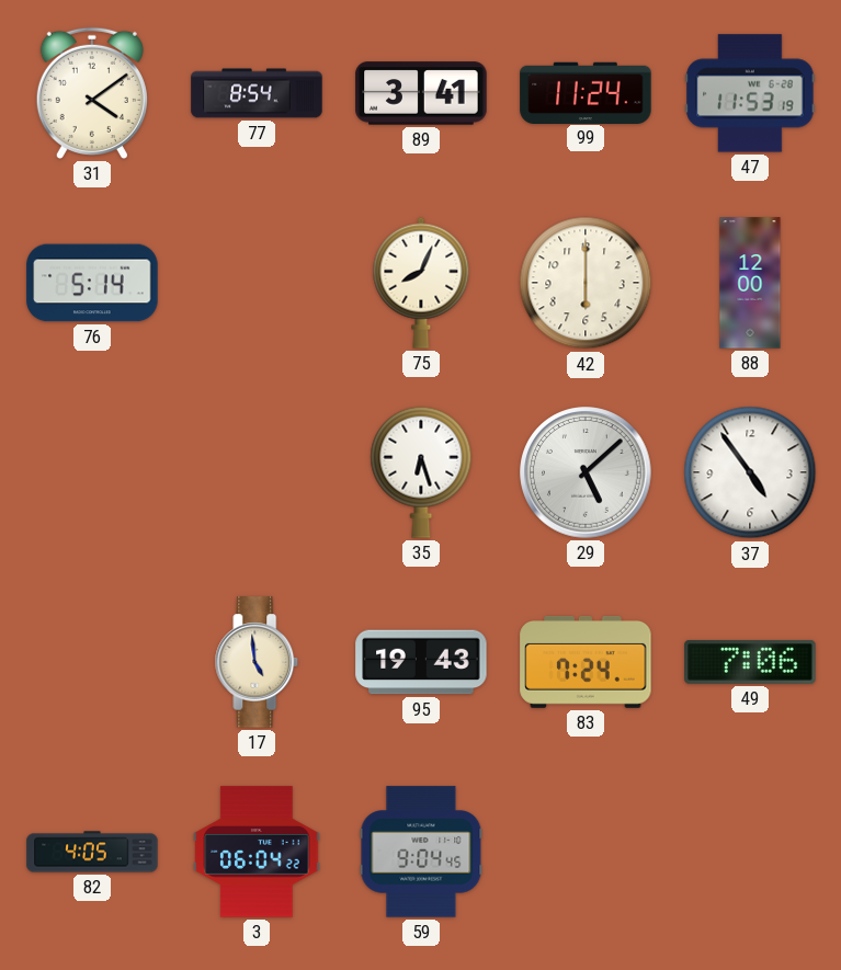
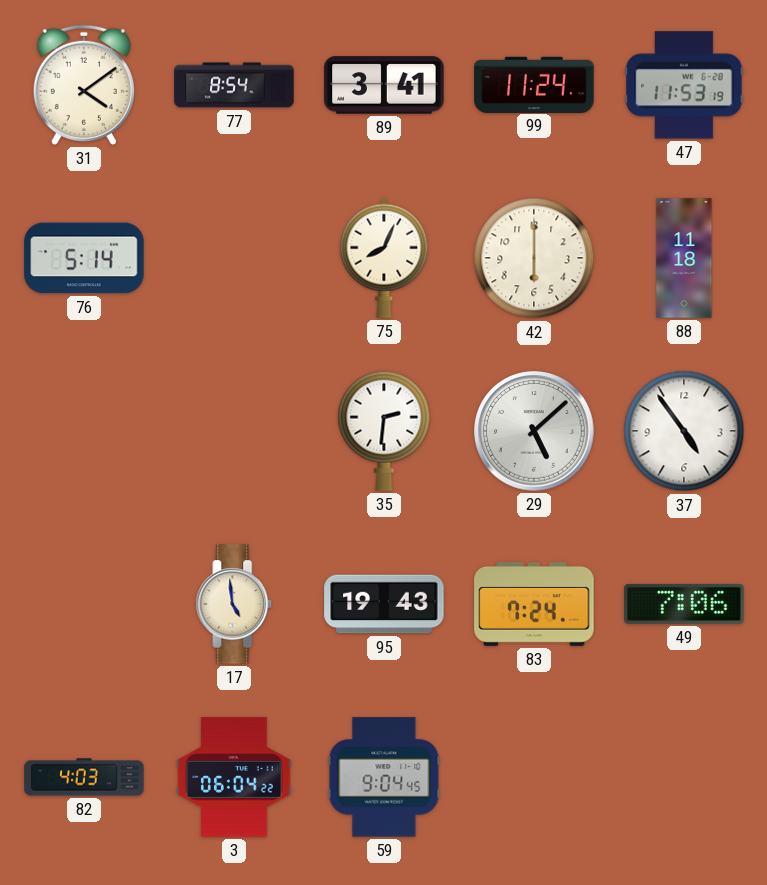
88: 12:00 -> 11:18 (684, 258)
35: 6:27 -> 2:31 (384, 431)
82: 4:05 -> 4:03 (84, 777)
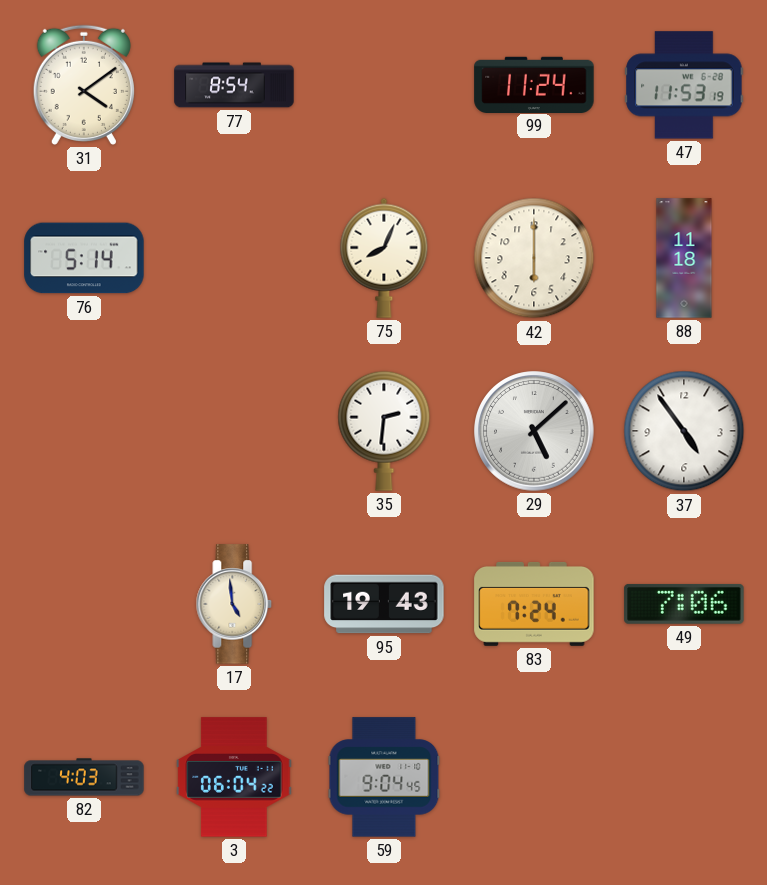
89: 3:41 -> none (384, 85)
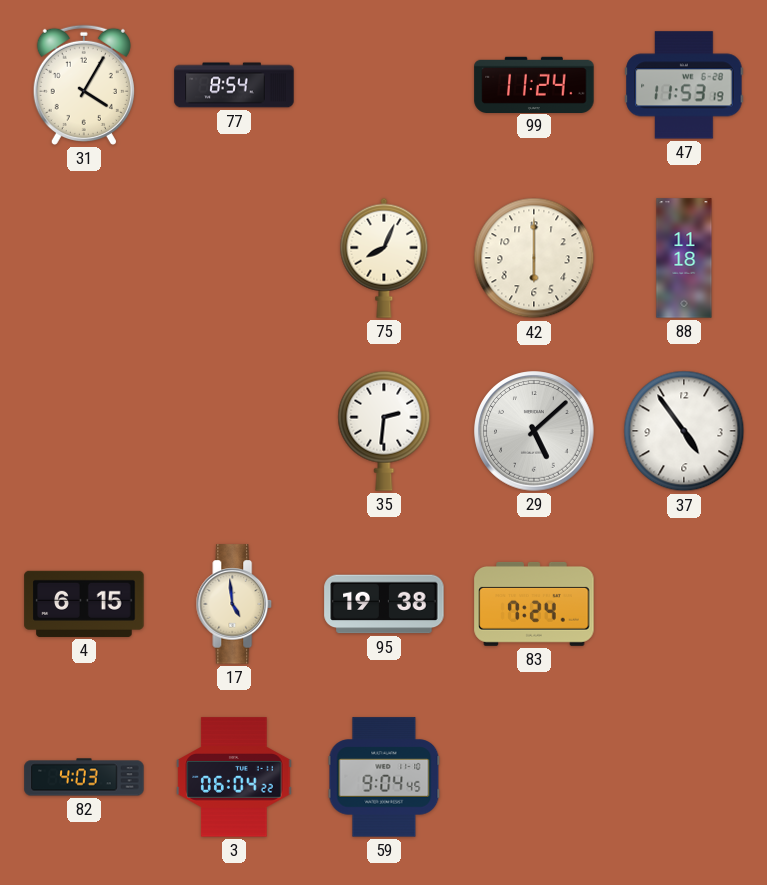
31: 4:09 -> 4:05 (84, 85)
76: 5:14 -> none (84, 258)
4: none -> 6:15 (84, 604)
95: 19:43 -> 19:38 (384, 604)
49: 7:06 -> none (684, 604)
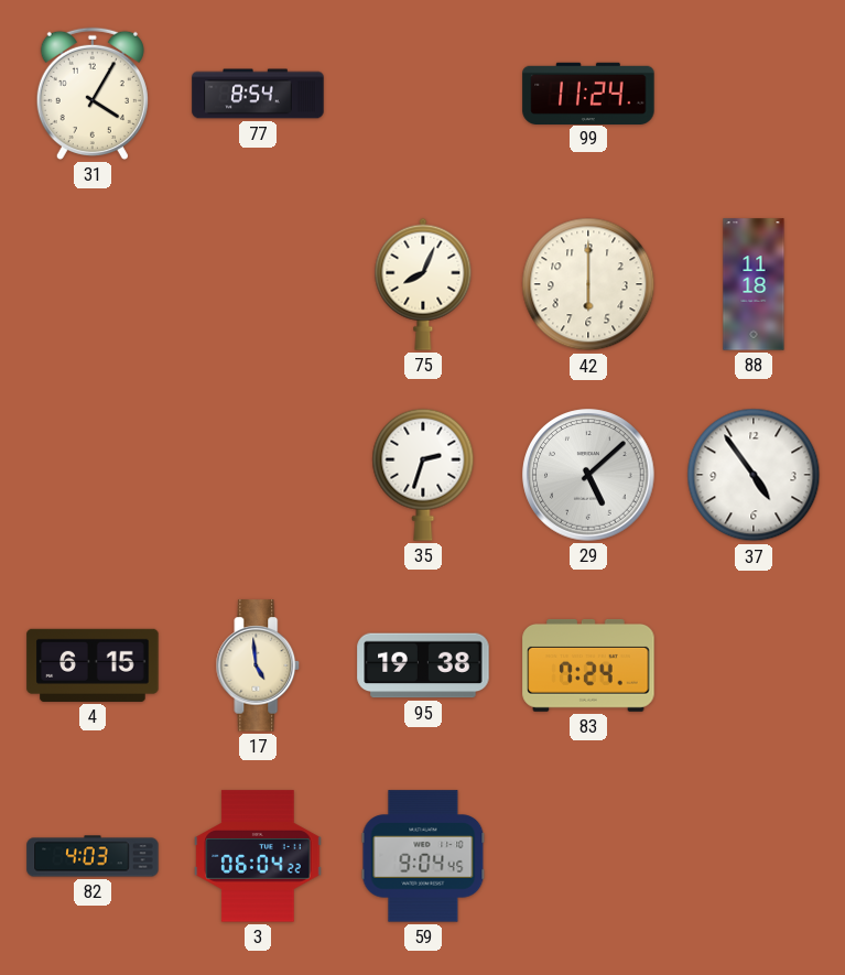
47: 11:53 -> none (684, 85)
35: 2:31 -> 2:33 (423, 475)
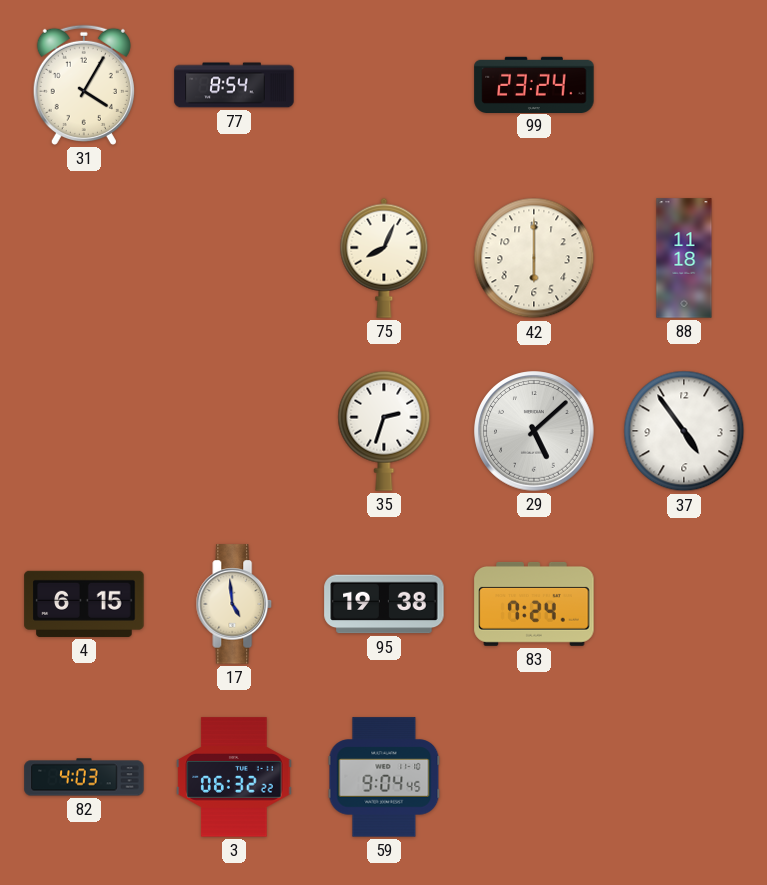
99: 11:24 -> 23:24 (534, 84)
3: 06:04 -> 06:32 (234, 777)
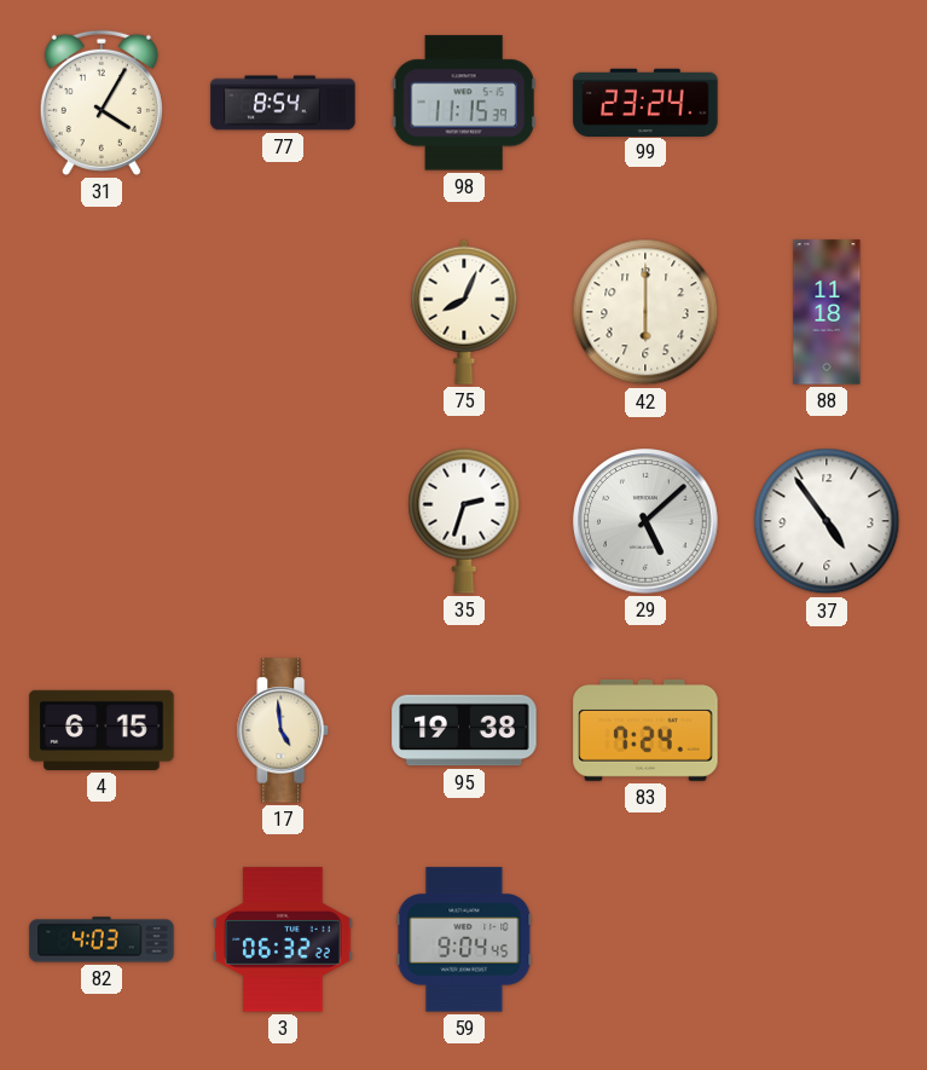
98: none -> 11:15 (464, 103)
